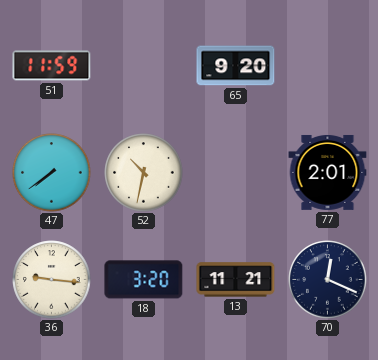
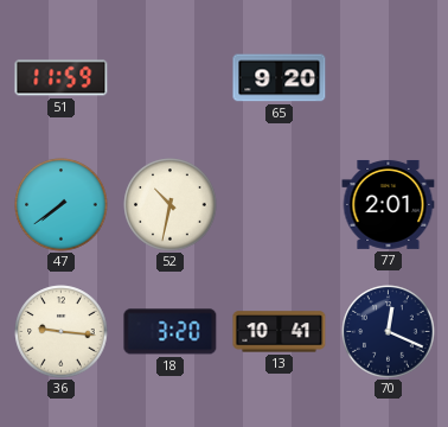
13: 11:21 -> 10:41 (280, 332)
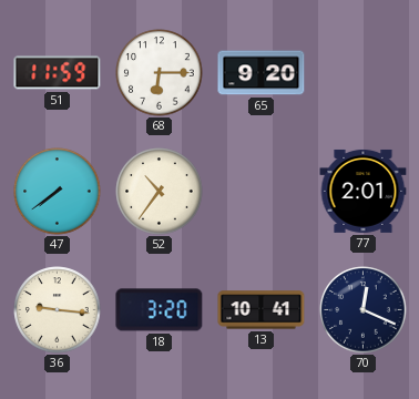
68: none -> 6:15 (160, 73)
52: 10:32 -> 10:36 (160, 192)
